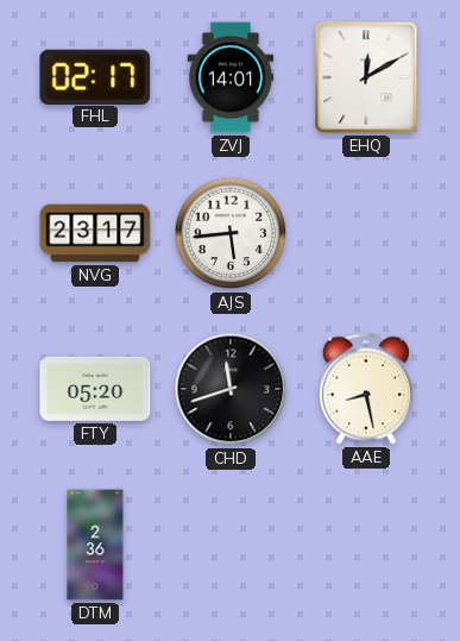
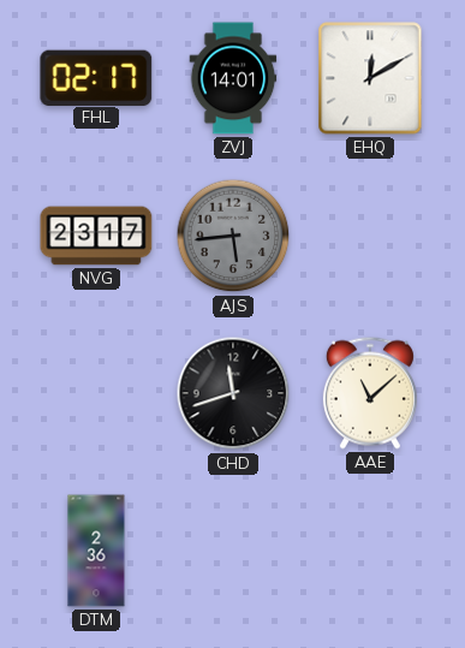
AJS dial: white -> grey (233, 236)
FTY: 05:20 -> none (95, 389)
AAE: 8:28 -> 11:08 (370, 393)
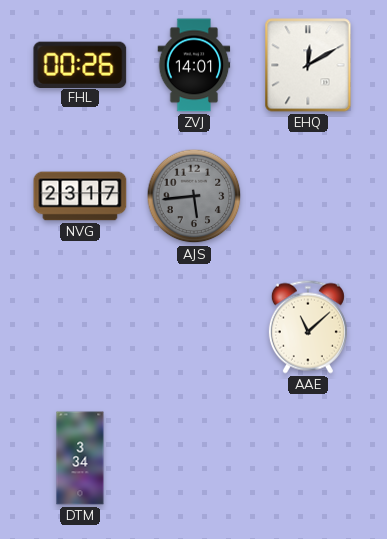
FHL: 02:17 -> 00:26 (80, 64)
CHD: 11:42 -> none (233, 393)
DTM: 2:36 -> 3:34 (80, 458)
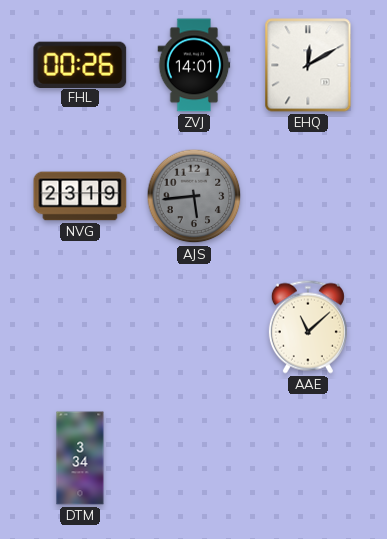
NVG: 23:17 -> 23:19 (80, 196)
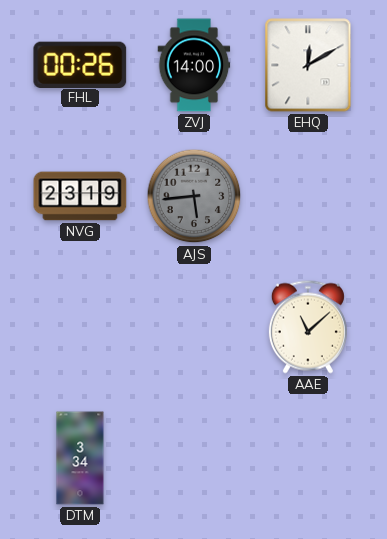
ZVJ: 14:01 -> 14:00 (194, 65)
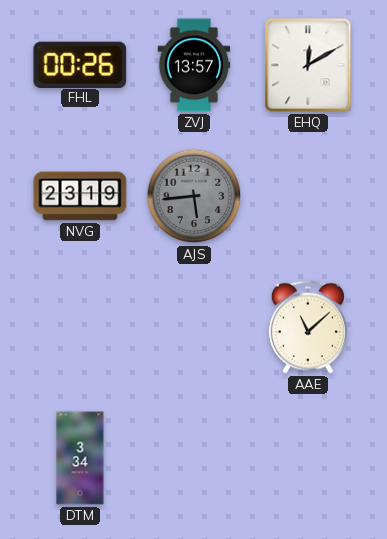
ZVJ: 14:00 -> 13:57 (194, 65)
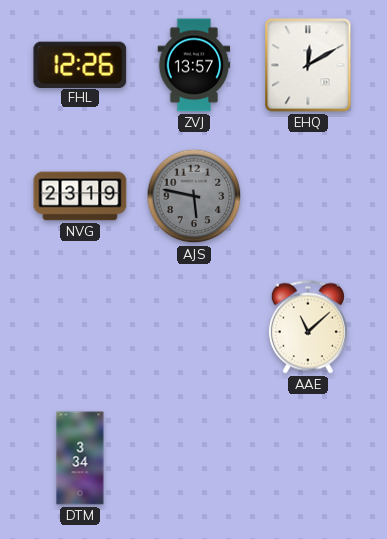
FHL: 00:26 -> 12:26 (80, 64)
AJS: 5:44 -> 5:47 (194, 196)
